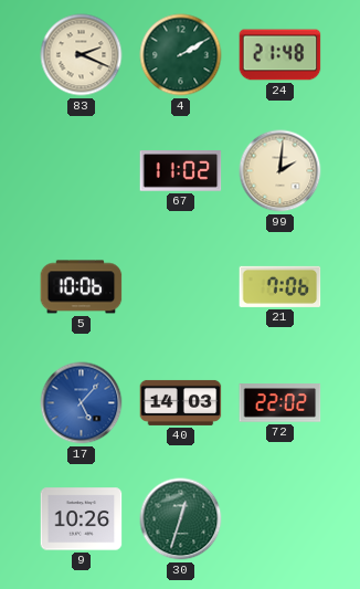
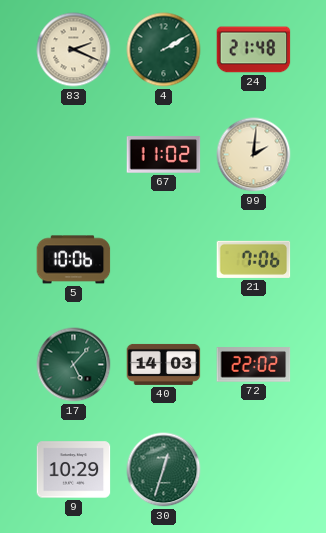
17 dial: blue -> green (74, 365)
9: 10:26 -> 10:29 (74, 470)
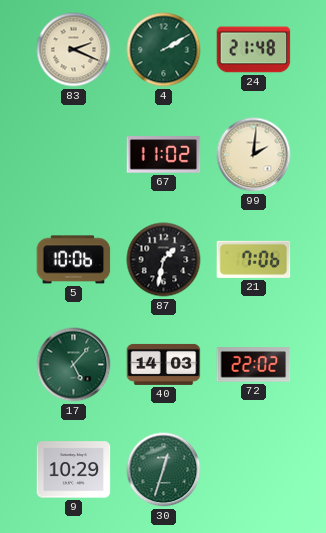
87: none -> 1:32 (164, 260)
